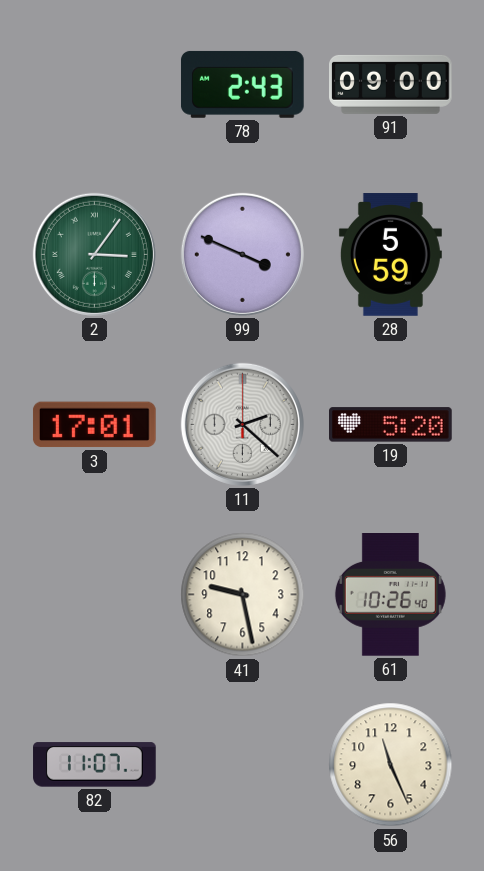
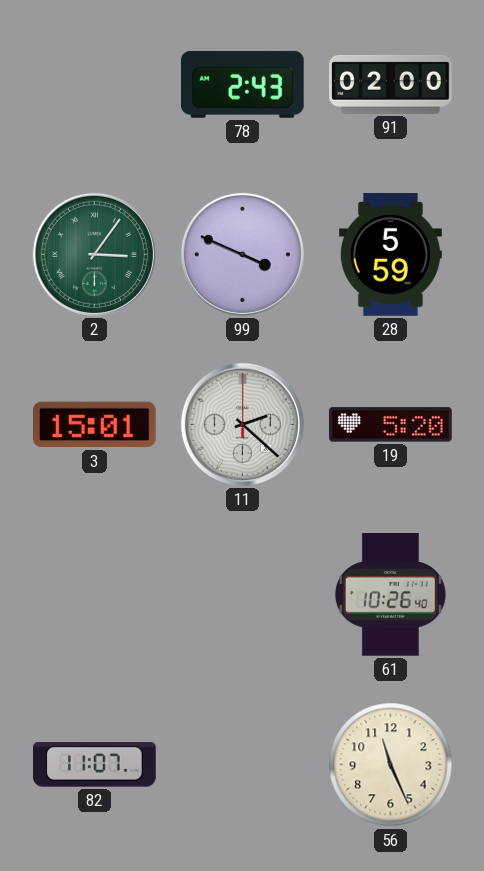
91: 09:00 -> 02:00 (391, 84)
3: 17:01 -> 15:01 (94, 425)
41: 9:28 -> none (243, 595)
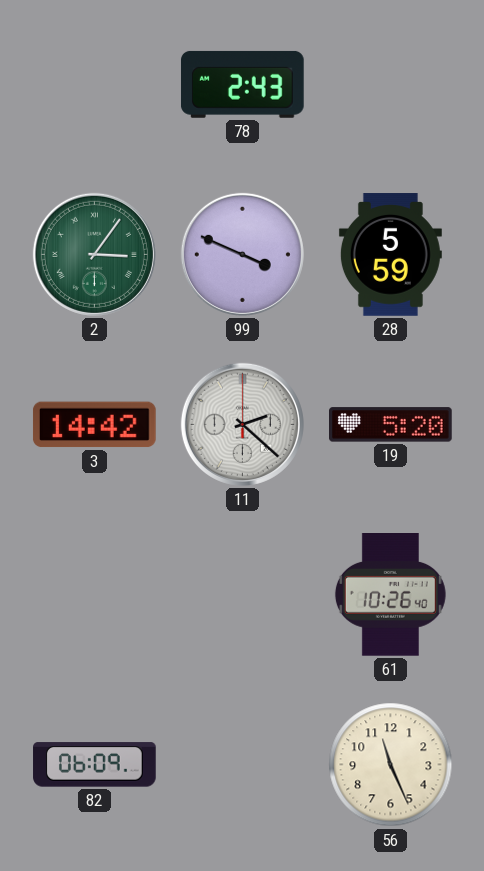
91: 02:00 -> none (391, 84)
3: 15:01 -> 14:42 (94, 425)
82: 11:07 -> 06:09 (95, 765)
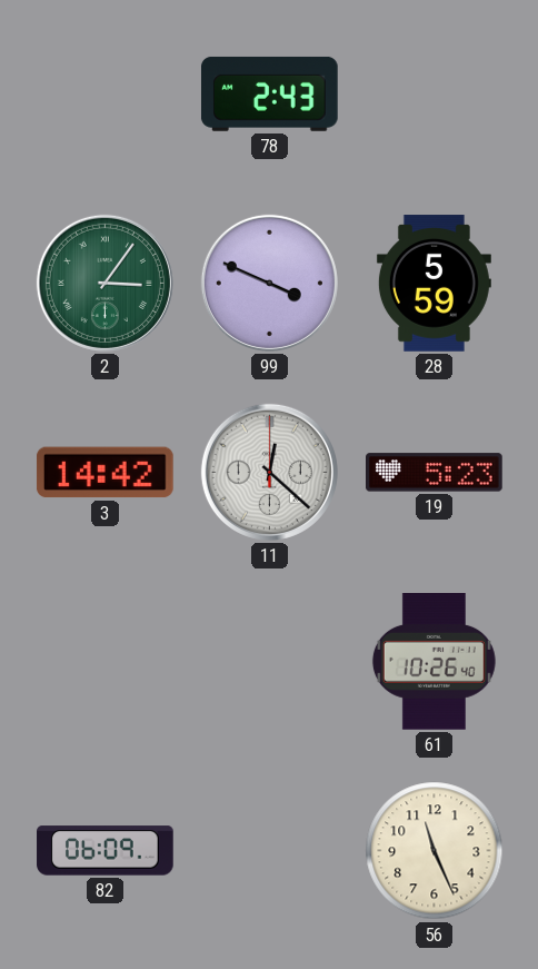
11: 2:22 -> 12:22 (269, 472)
19: 5:20 -> 5:23 (435, 473)
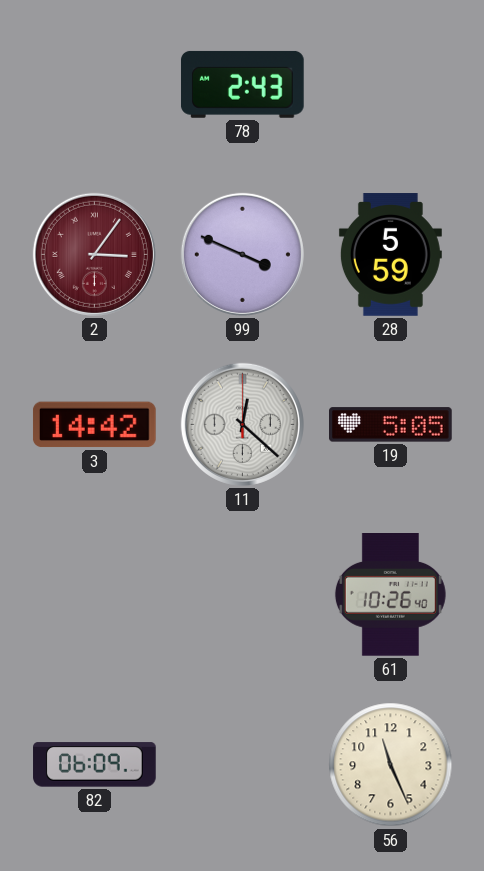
2 dial: green -> burgundy (94, 254)
19: 5:23 -> 5:05 (391, 425)
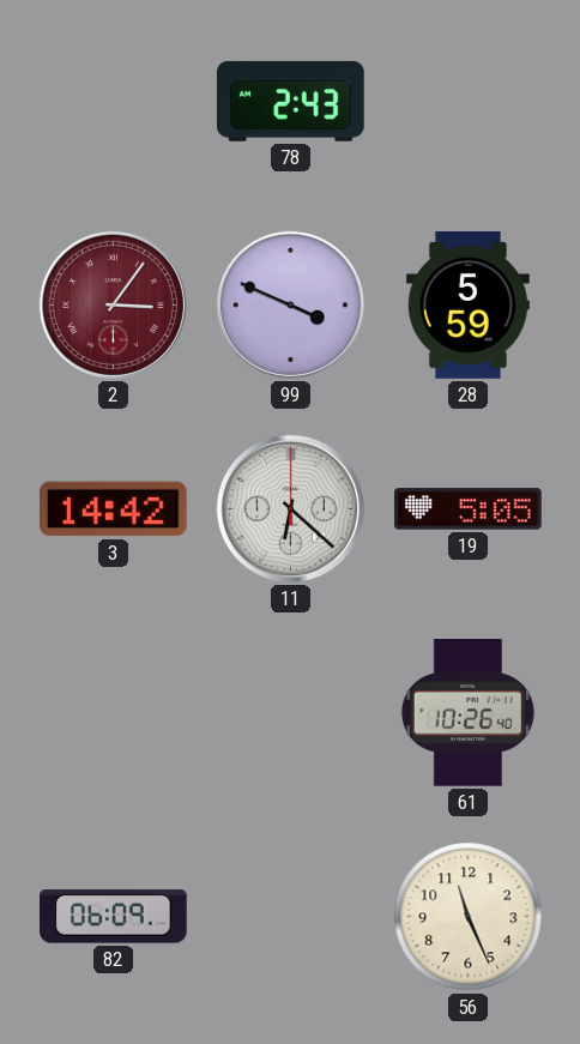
11: 12:22 -> 6:22 (290, 508)
